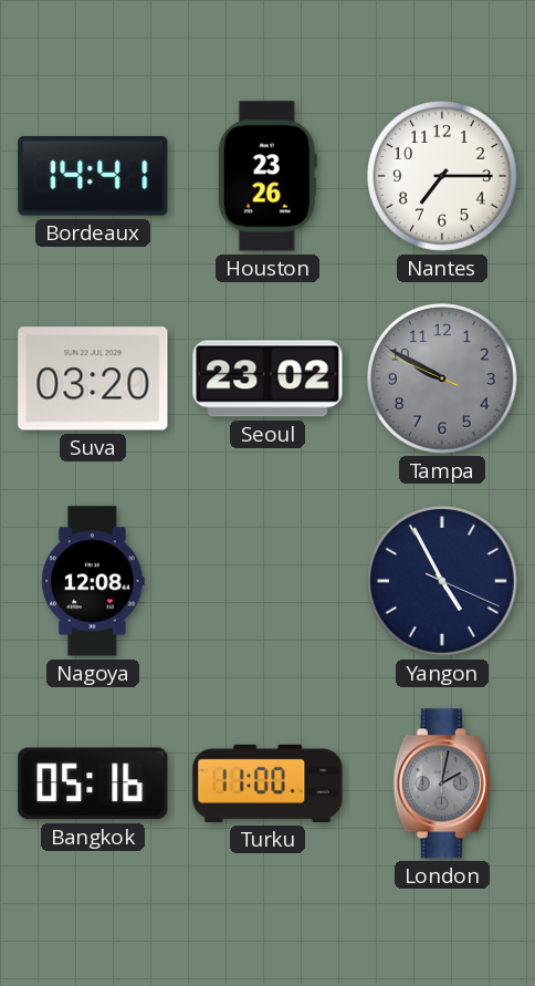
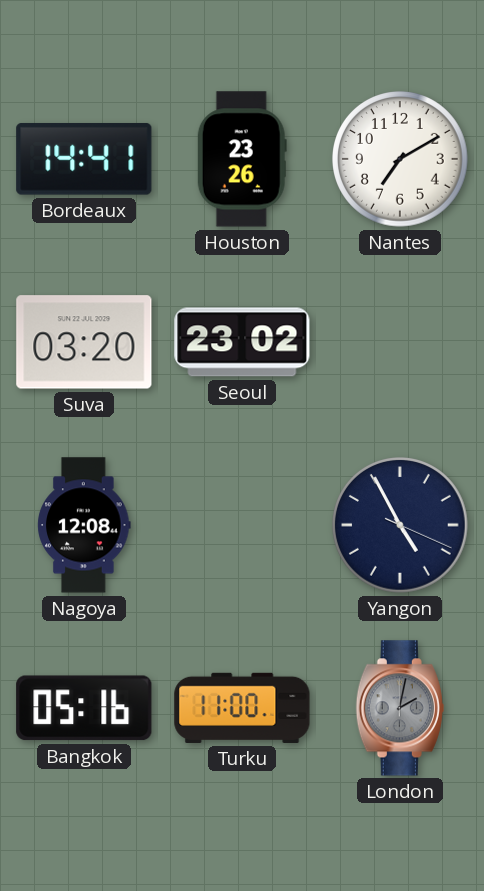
Nantes: 7:15 -> 7:10 (401, 160)
Tampa: 9:49 -> none (443, 380)
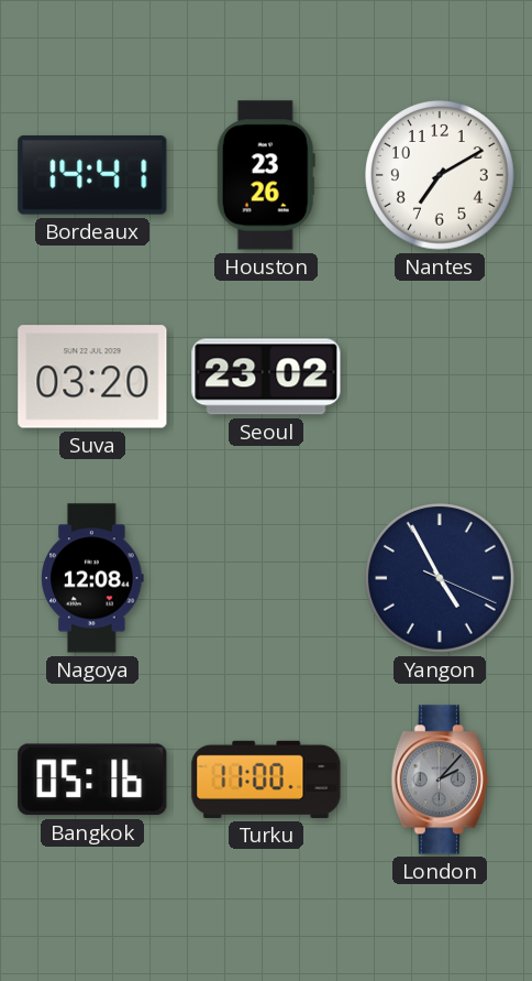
London: 2:02 -> 2:07 (440, 780)
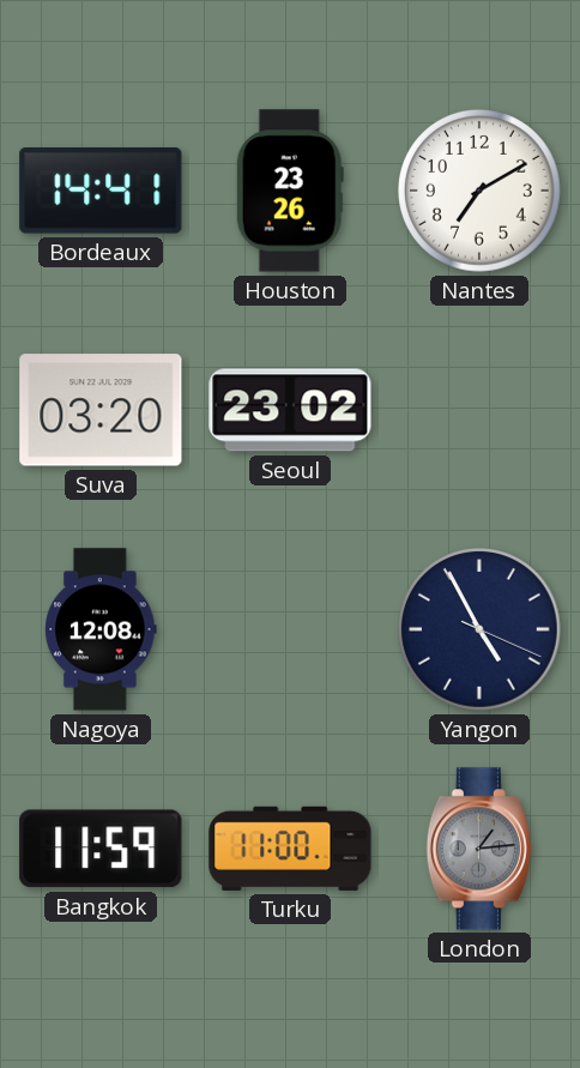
Bangkok: 05:16 -> 11:59 (101, 849)
London: 2:07 -> 1:14 (479, 849)
